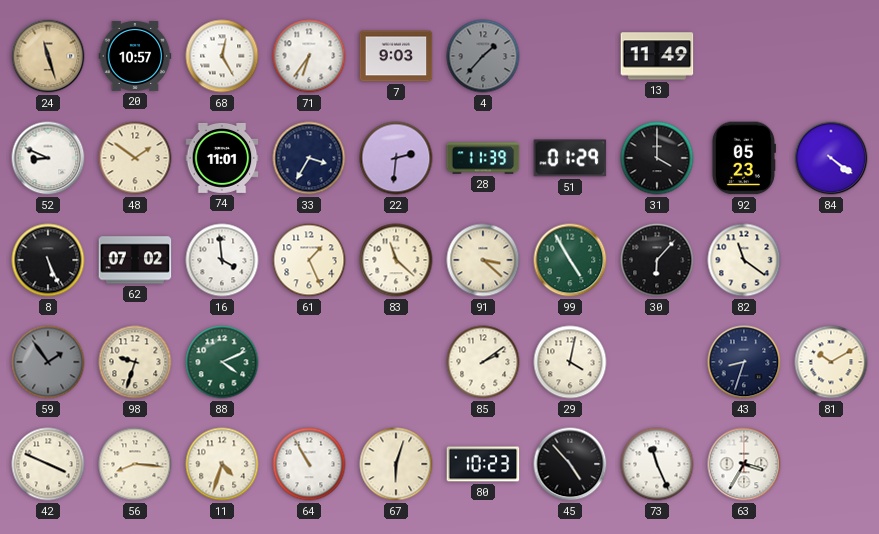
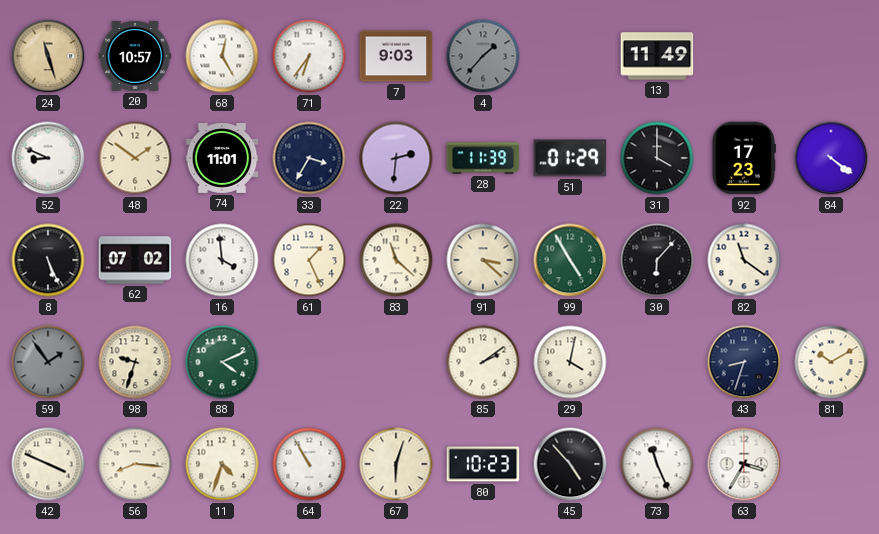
92: 05:23 -> 17:23 (743, 158)
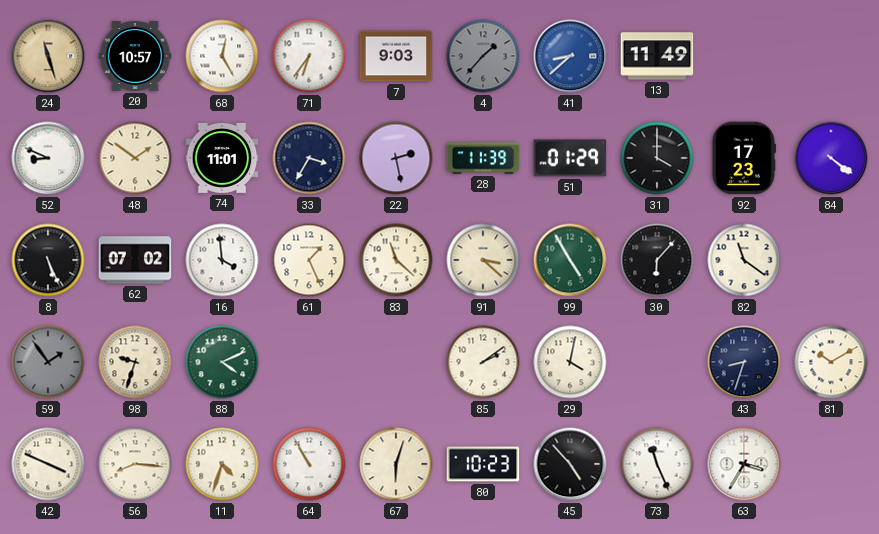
41: none -> 8:38 (570, 56)
22: 2:31 -> 2:28 (396, 158)
